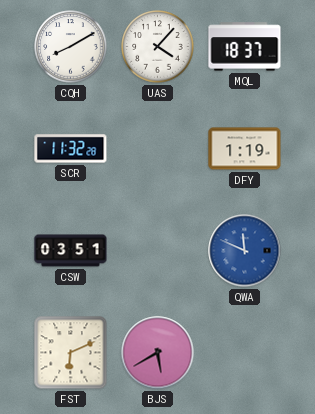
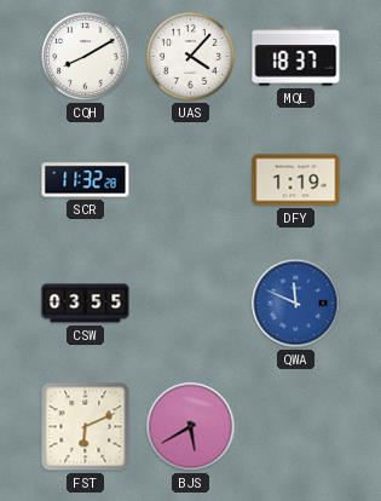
CSW: 03:51 -> 03:55 (86, 304)
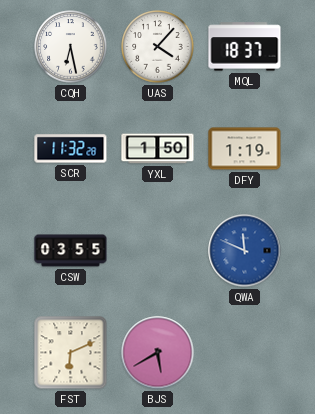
CQH: 8:10 -> 6:28 (71, 47)
YXL: none -> 1:50 (158, 149)
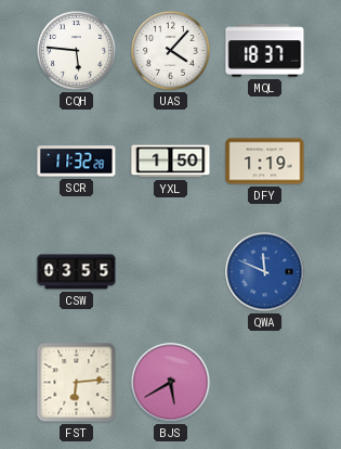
CQH: 6:28 -> 5:46 (77, 51)
FST: 6:11 -> 6:14 (77, 383)
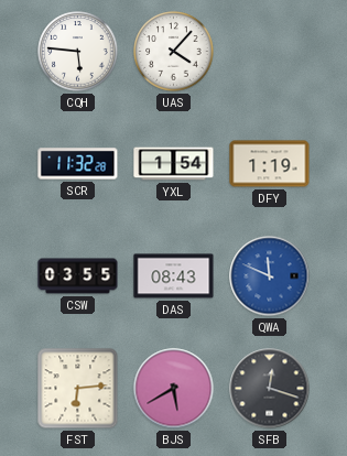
MQL: 18:37 -> none (265, 51)
YXL: 1:50 -> 1:54 (174, 164)
DAS: none -> 08:43 (174, 276)
SFB: none -> 12:18 (270, 389)
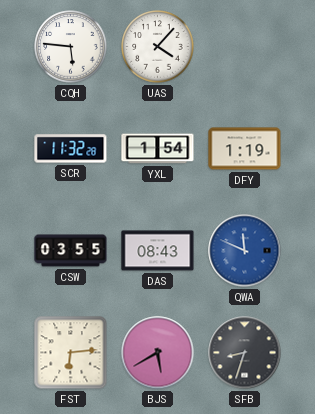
SFB: 12:18 -> 8:33 (245, 353)
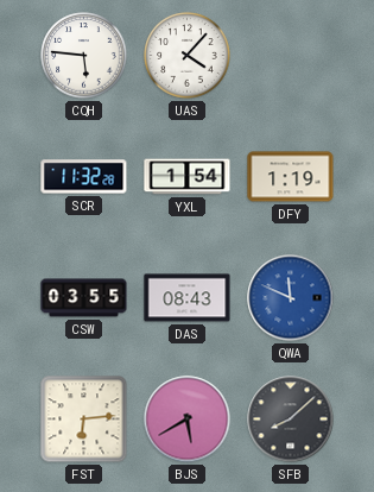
SFB: 8:33 -> 8:08 (291, 420)
